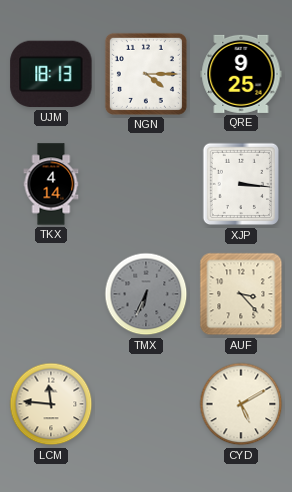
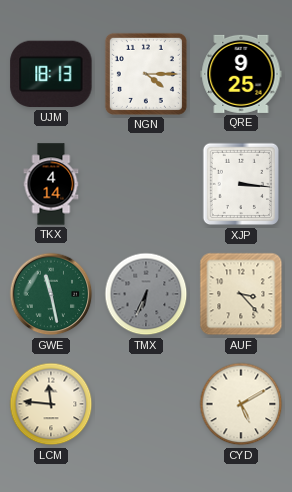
GWE: none -> 11:28 (51, 294)
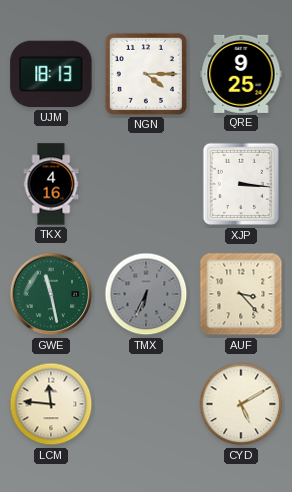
TKX: 4:14 -> 4:16 (51, 184)
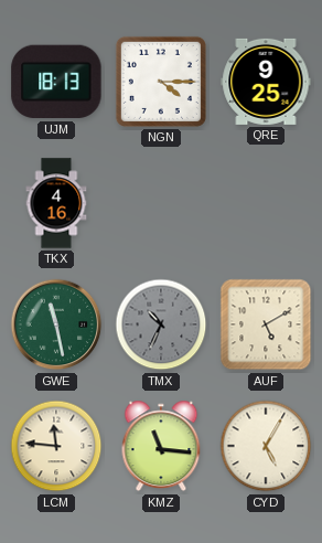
XJP: 3:16 -> none (240, 184)
TMX: 6:34 -> 10:34 (161, 324)
AUF: 3:23 -> 5:10 (266, 324)
KMZ: none -> 11:16 (161, 446)
CYD: 5:10 -> 5:05 (266, 446)
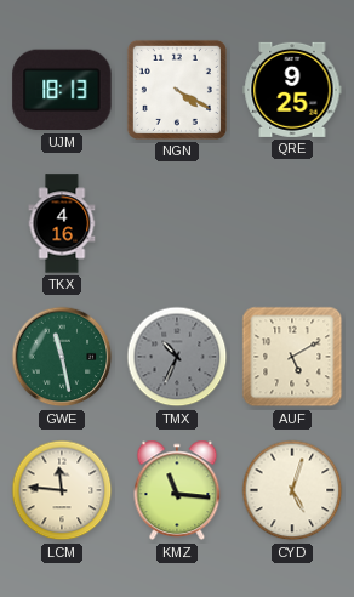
NGN: 4:15 -> 4:20 (177, 90)
CYD: 5:05 -> 5:03 (292, 490)
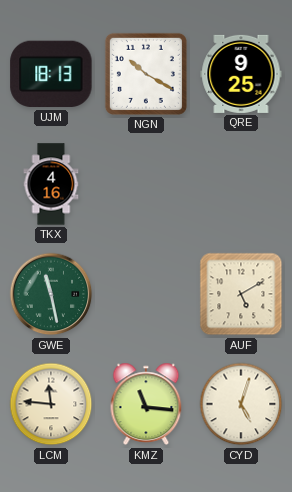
NGN: 4:20 -> 10:20 (146, 74)
TMX: 10:34 -> none (177, 357)
